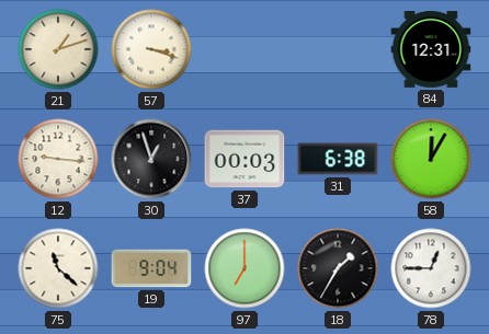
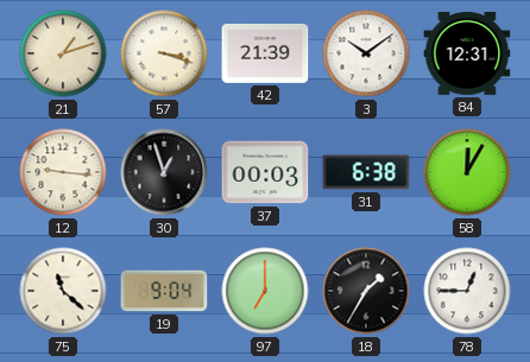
42: none -> 21:39 (265, 53)
3: none -> 10:09 (366, 53)
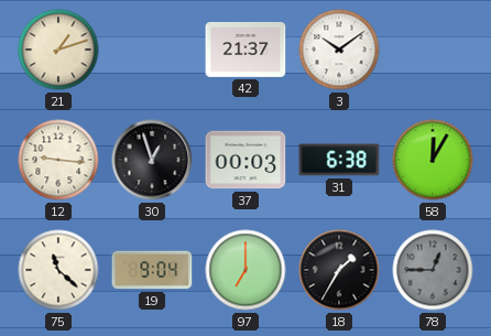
57: 3:18 -> none (164, 53)
42: 21:39 -> 21:37 (245, 50)
84: 12:31 -> none (467, 55)
78 dial: white -> grey (433, 270)
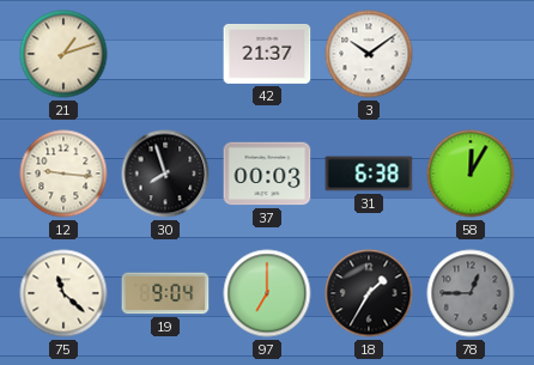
30: 12:57 -> 7:57 (165, 174)
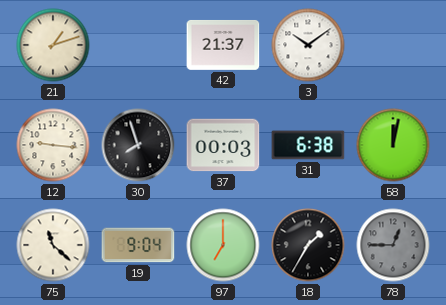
58: 12:05 -> 12:02 (393, 145)
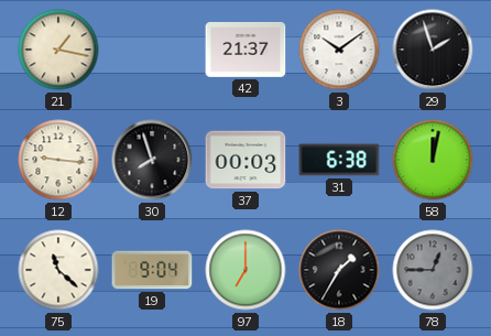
21: 1:12 -> 1:17 (58, 50)
29: none -> 1:57 (433, 50)
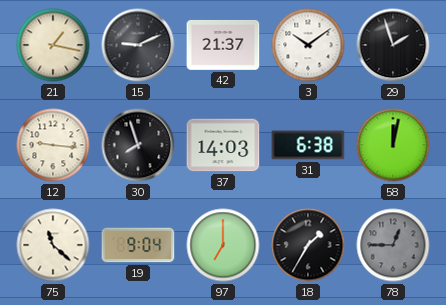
15: none -> 9:11 (138, 45)
37: 00:03 -> 14:03 (223, 145)
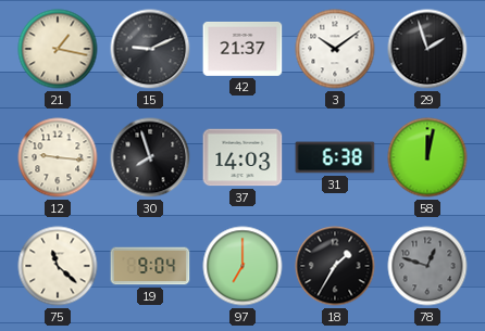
78: 12:45 -> 12:48 (427, 266)
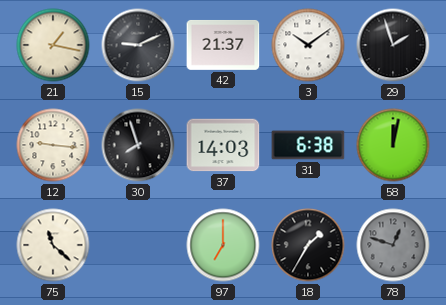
19: 9:04 -> none (150, 266)
